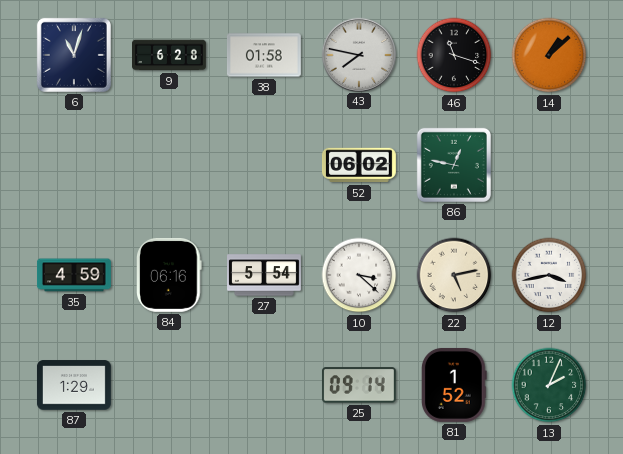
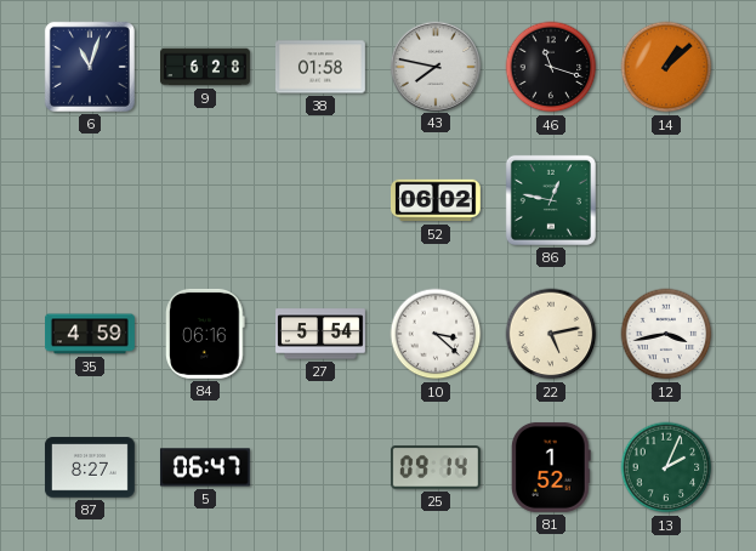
87: 1:29 -> 8:27 (90, 467)
5: none -> 06:47 (205, 467)
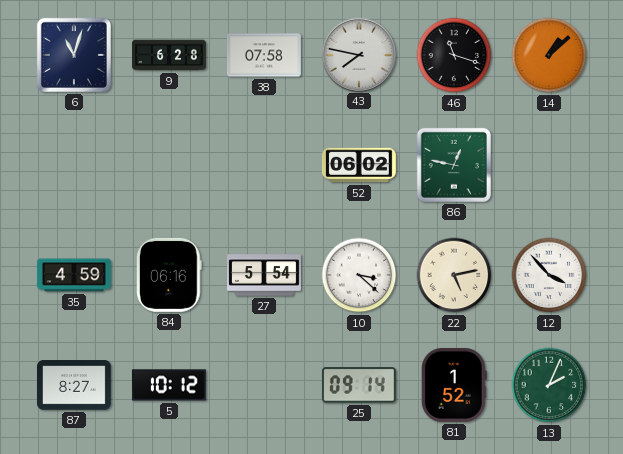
38: 01:58 -> 07:58 (264, 55)
12: 3:43 -> 3:53 (549, 275)
5: 06:47 -> 10:12 (169, 385)
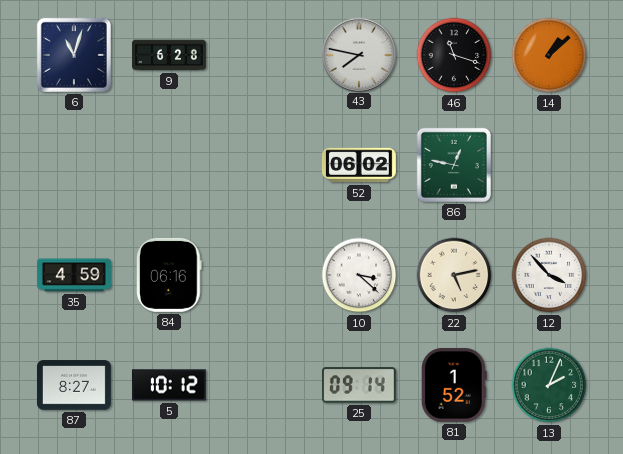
38: 07:58 -> none (264, 55)
27: 5:54 -> none (265, 275)
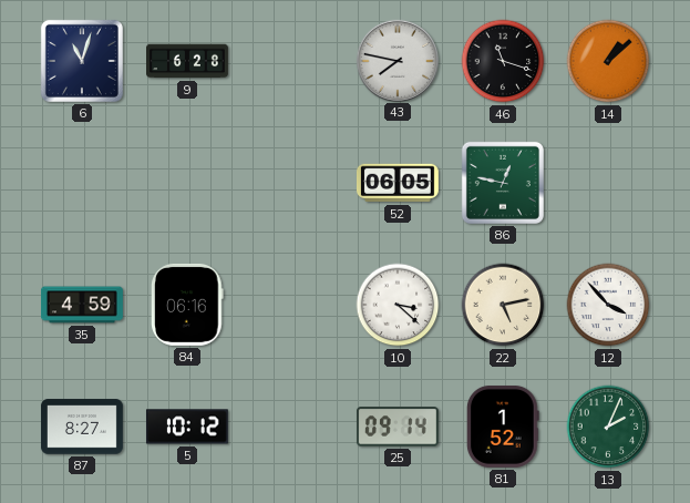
52: 06:02 -> 06:05 (398, 183)
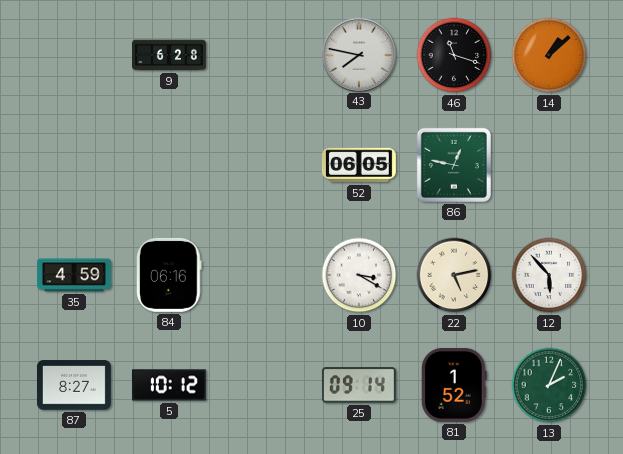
6: 11:03 -> none (82, 61)
10: 3:22 -> 3:20 (359, 275)
12: 3:53 -> 5:53 (549, 275)
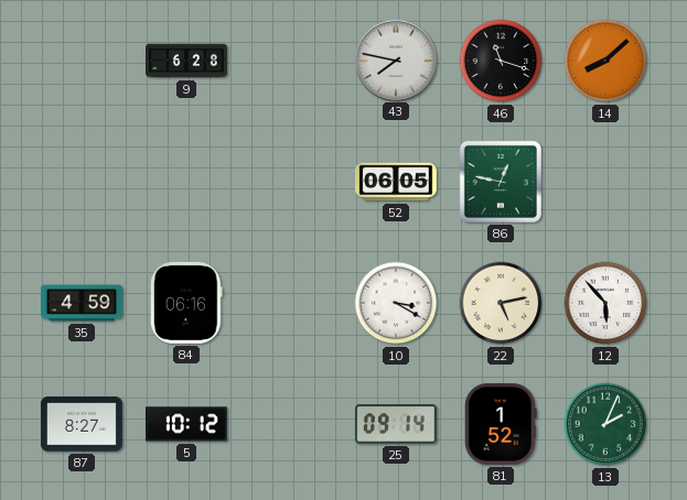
14: 1:08 -> 8:08 (605, 61)
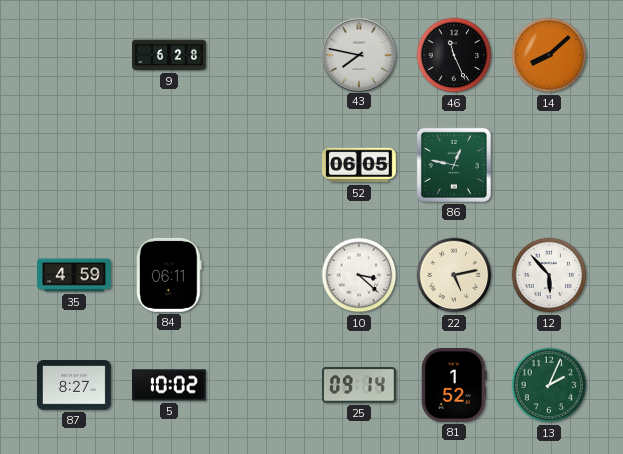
46: 11:18 -> 11:26 (454, 55)
84: 06:16 -> 06:11 (170, 275)
10: 3:20 -> 3:22 (359, 275)
5: 10:12 -> 10:02 (169, 385)
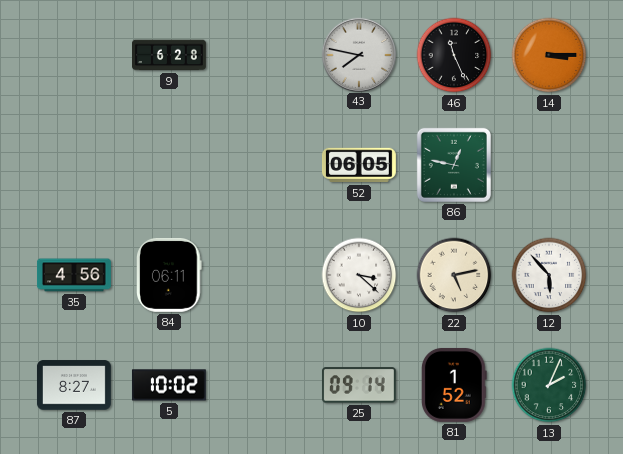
14: 8:08 -> 3:15 (549, 55)
35: 4:59 -> 4:56 (75, 275)
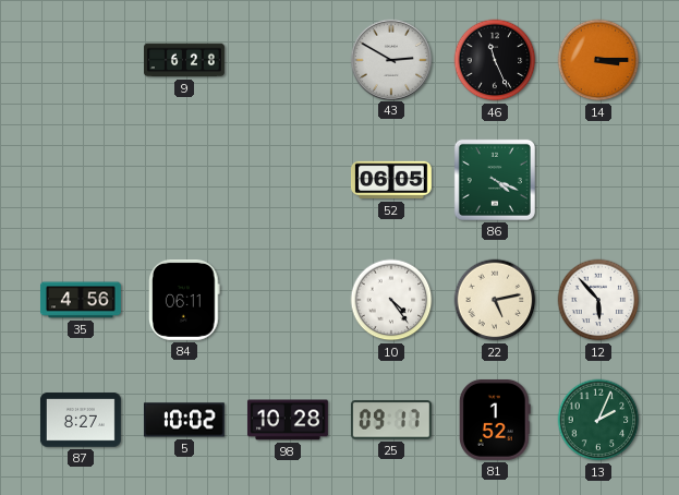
43: 7:47 -> 2:50 (390, 59)
86: 12:47 -> 4:19 (495, 180)
10: 3:22 -> 4:24 (391, 300)
98: none -> 10:28 (288, 420)
25: 09:14 -> 09:17 (391, 420)
